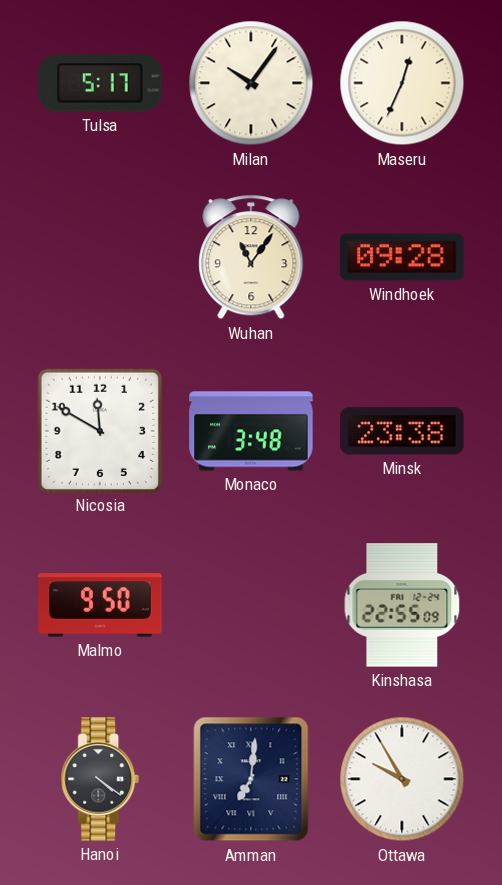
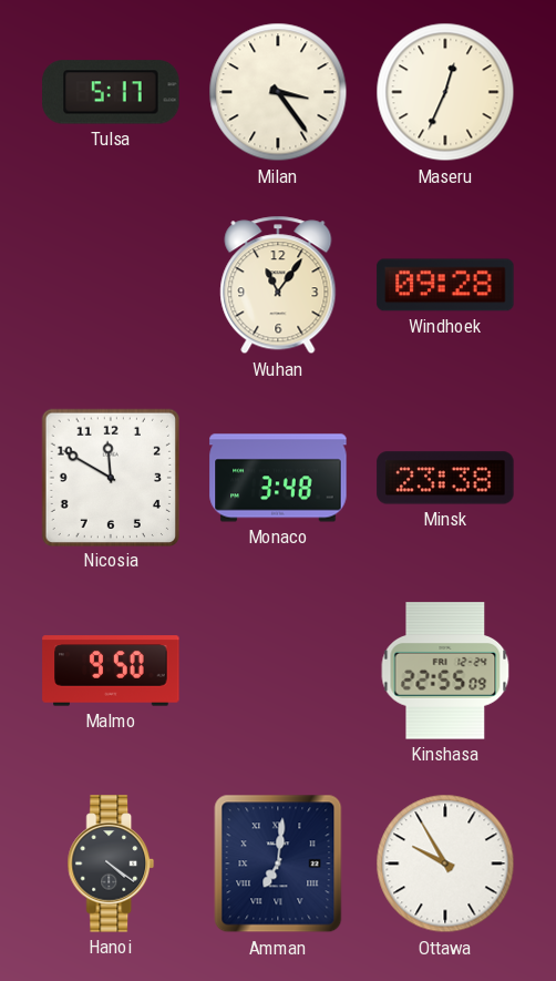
Milan: 10:06 -> 3:24 (278, 92)
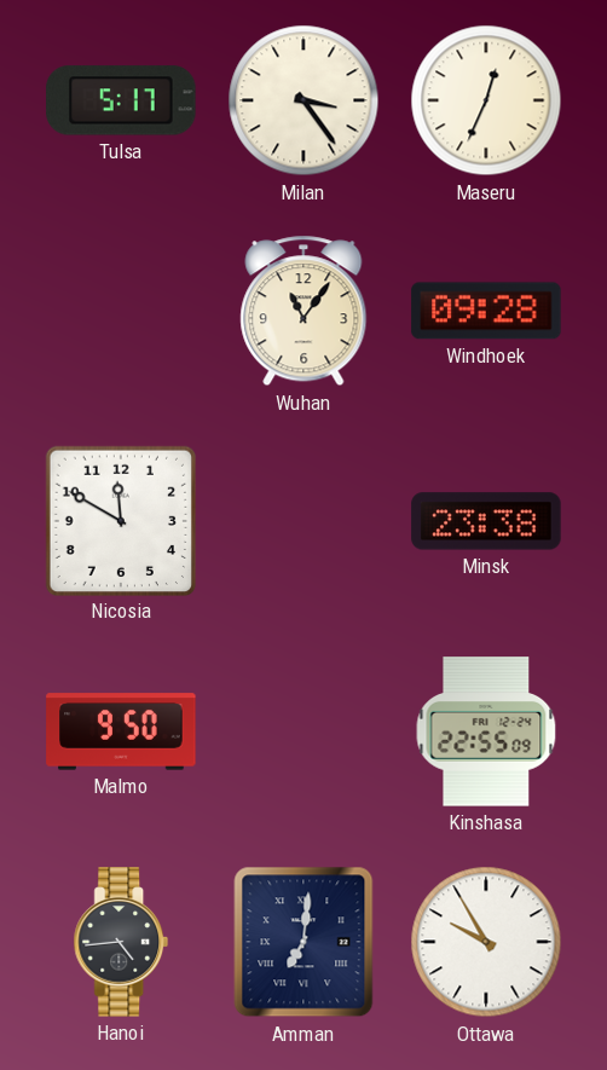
Monaco: 3:48 -> none (278, 478)
Hanoi: 4:21 -> 4:44 (121, 942)
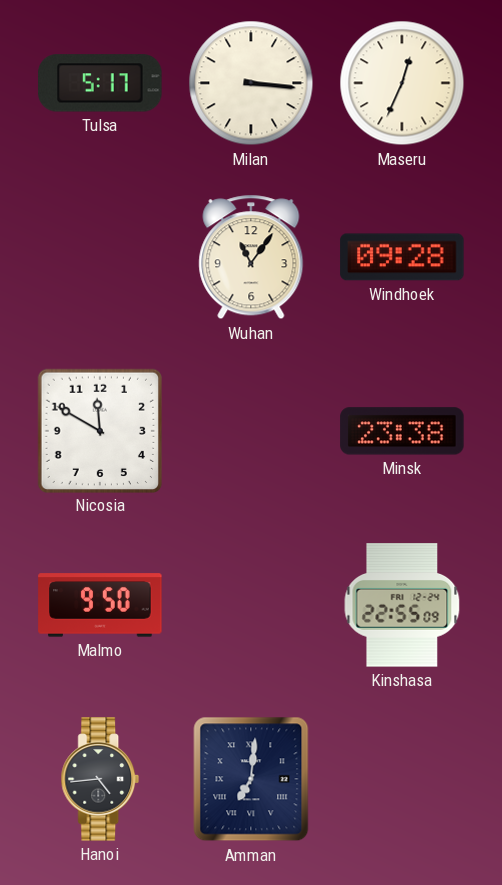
Milan: 3:24 -> 3:16 (251, 83)
Ottawa: 9:55 -> none (486, 942)
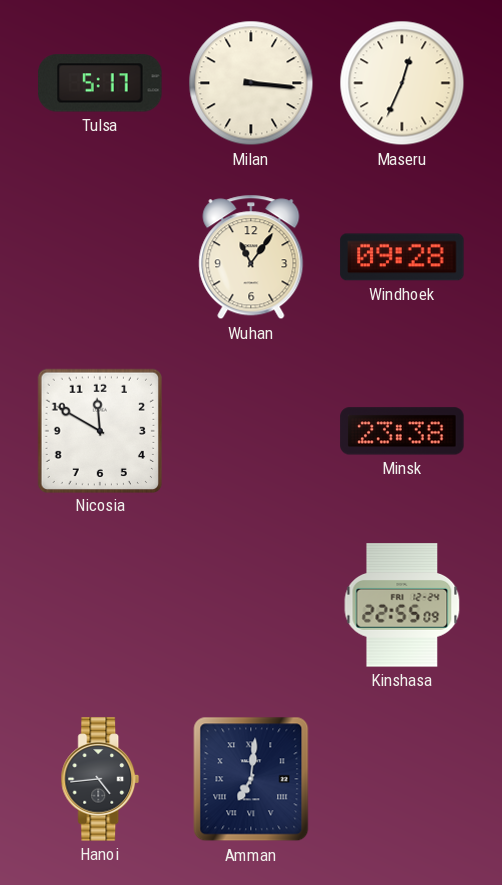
Malmo: 9:50 -> none (100, 605)
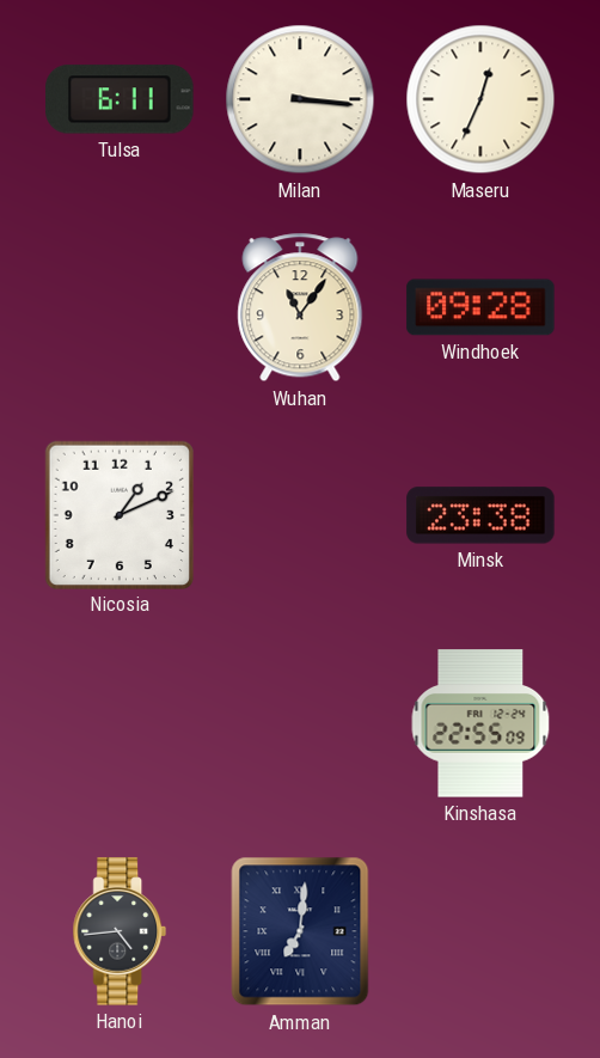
Tulsa: 5:17 -> 6:11 (120, 99)
Nicosia: 11:50 -> 1:11 (118, 514)
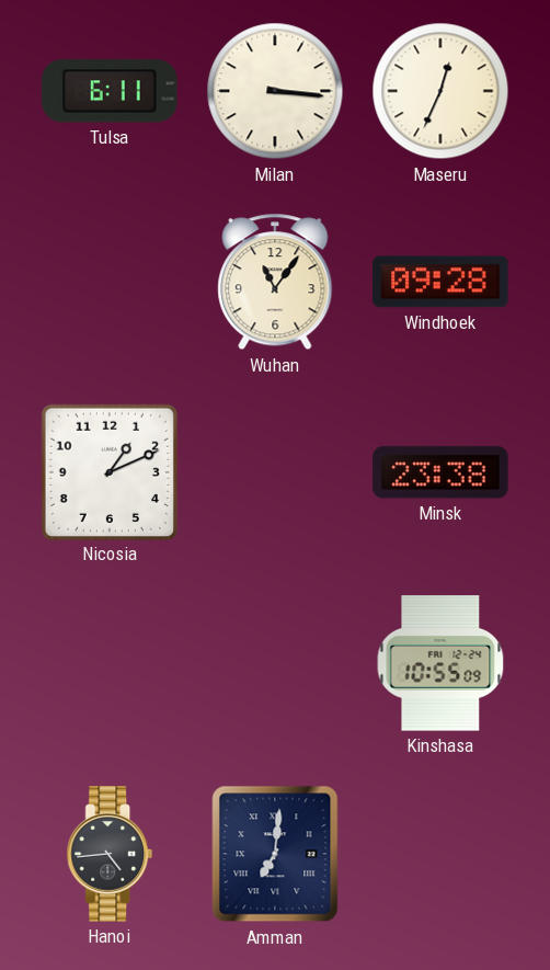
Kinshasa: 22:55 -> 10:55 (440, 663)
